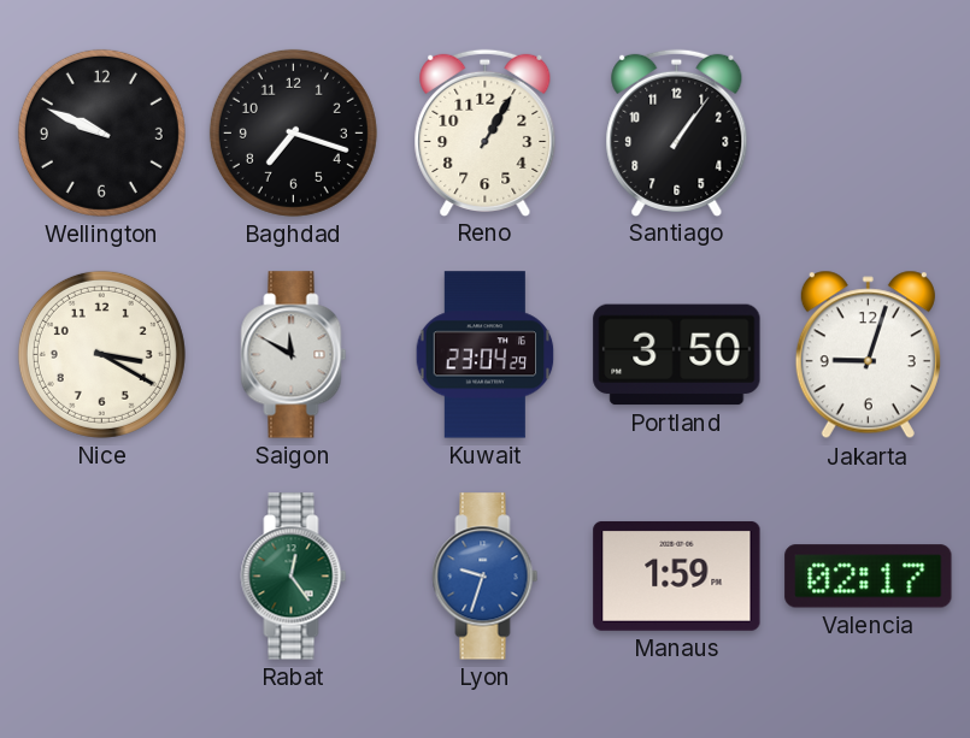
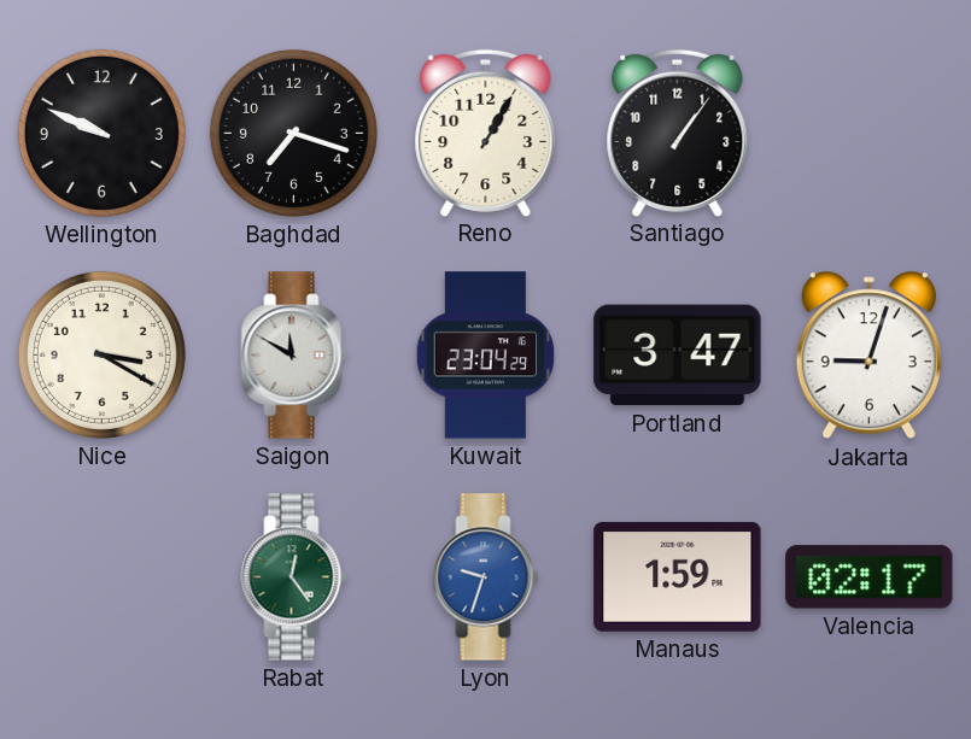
Portland: 3:50 -> 3:47 (678, 356)
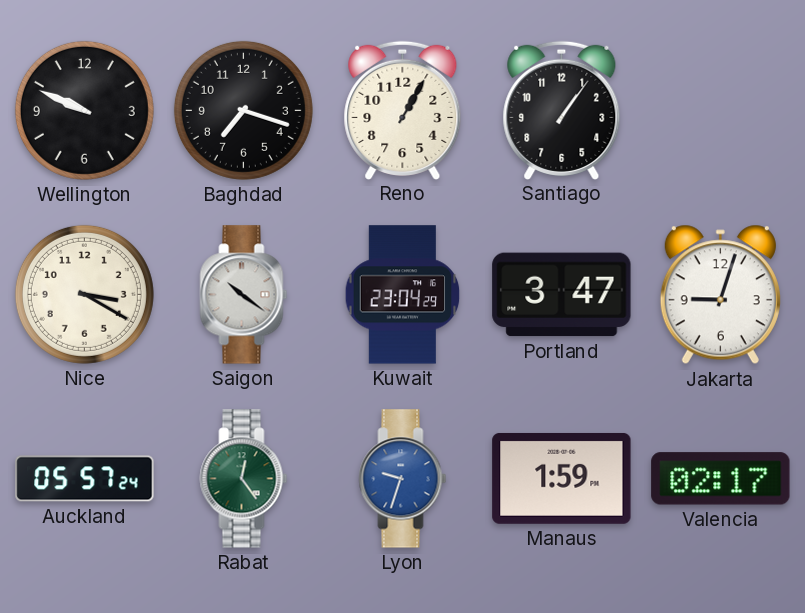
Saigon: 11:50 -> 10:21 (244, 295)
Auckland: none -> 05:57 (85, 479)
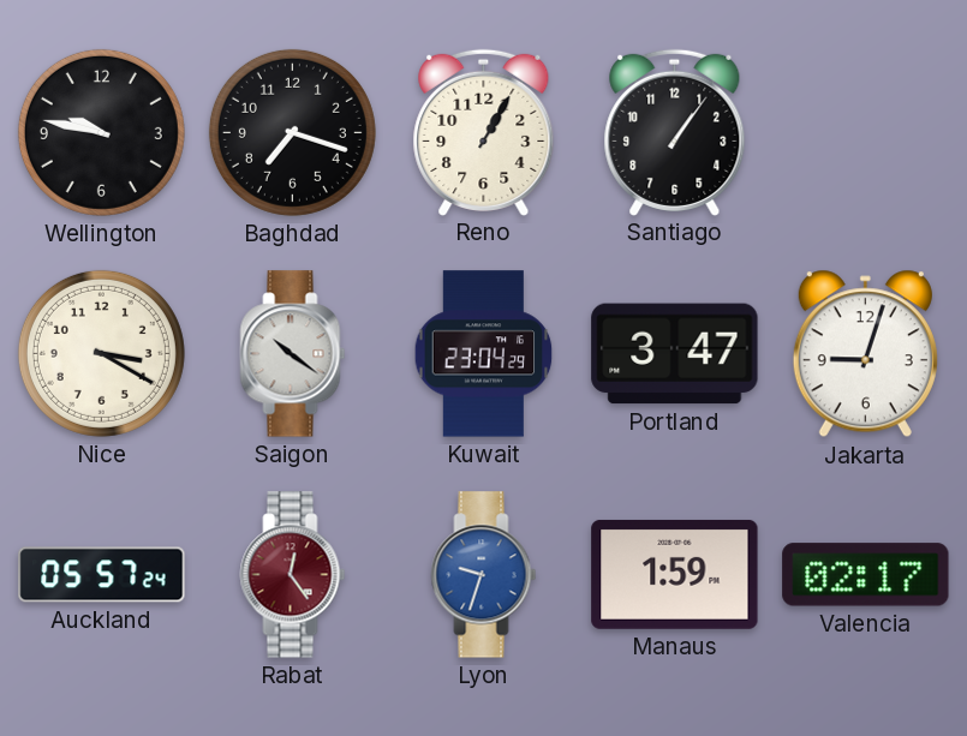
Wellington: 9:49 -> 9:47 (101, 132)
Rabat dial: green -> burgundy (293, 575)
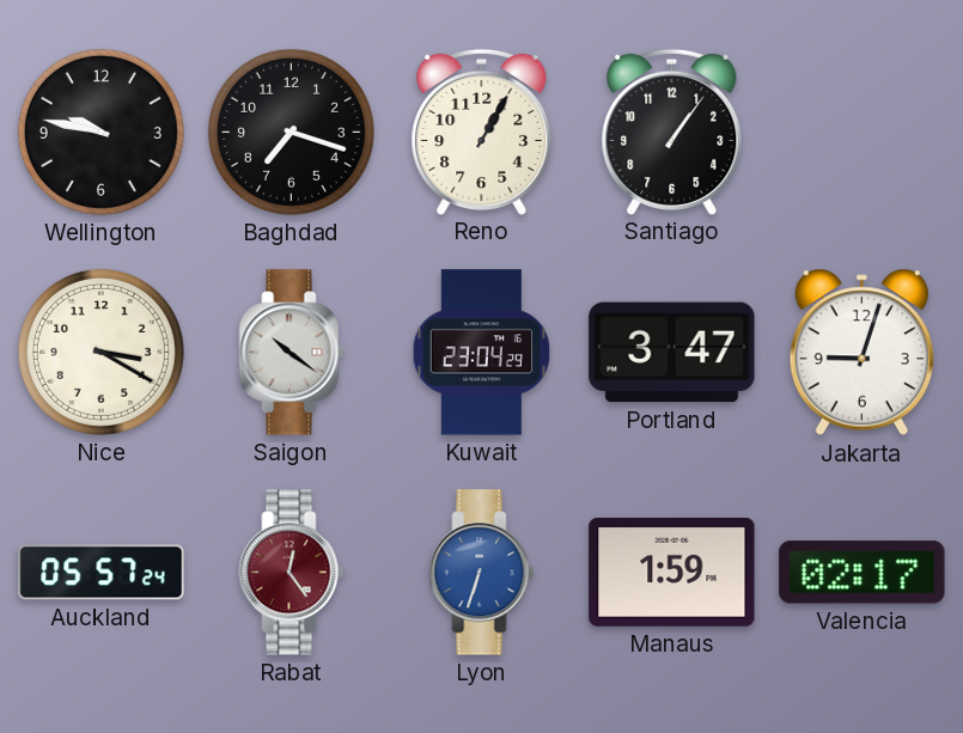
Lyon: 9:33 -> 6:33 (482, 573)
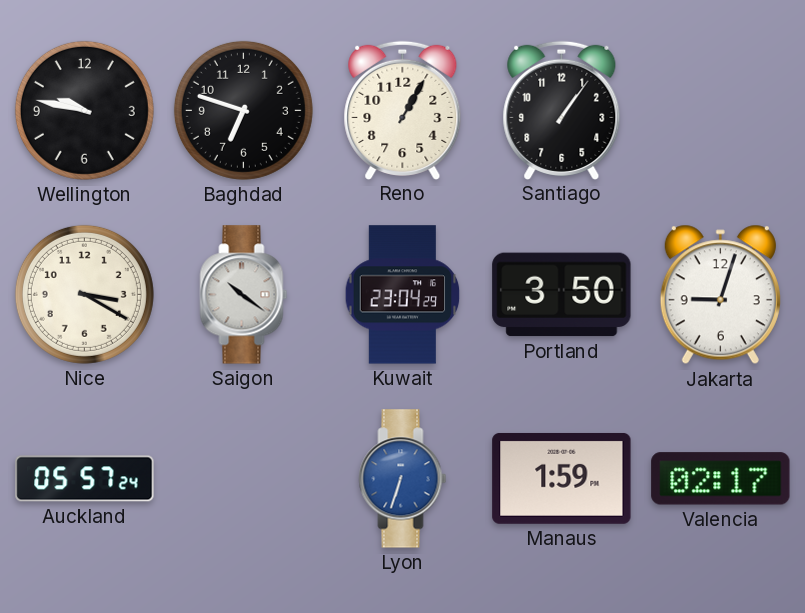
Baghdad: 7:18 -> 6:48 (243, 110)
Portland: 3:47 -> 3:50 (562, 295)
Rabat: 12:24 -> none (292, 573)
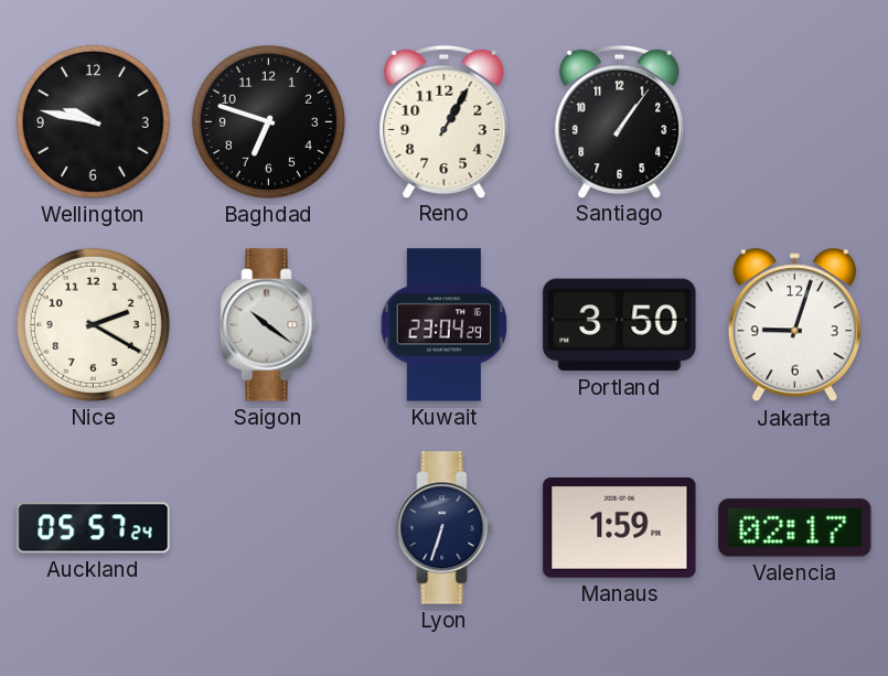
Nice: 3:20 -> 2:20 (93, 324)
Lyon dial: blue -> navy (445, 528)
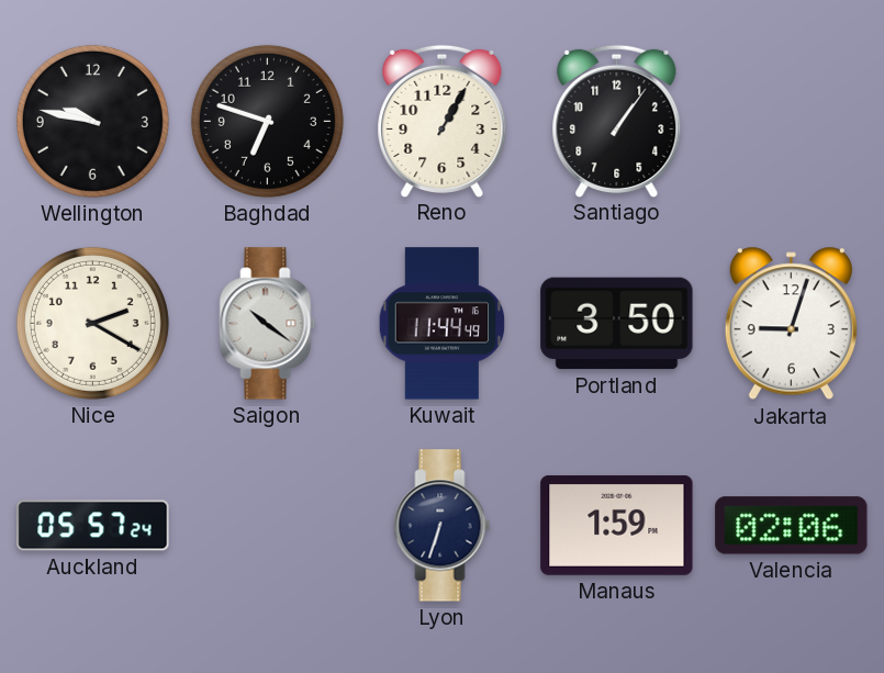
Kuwait: 23:04 -> 11:44 (443, 324)
Valencia: 02:17 -> 02:06 (792, 526)
